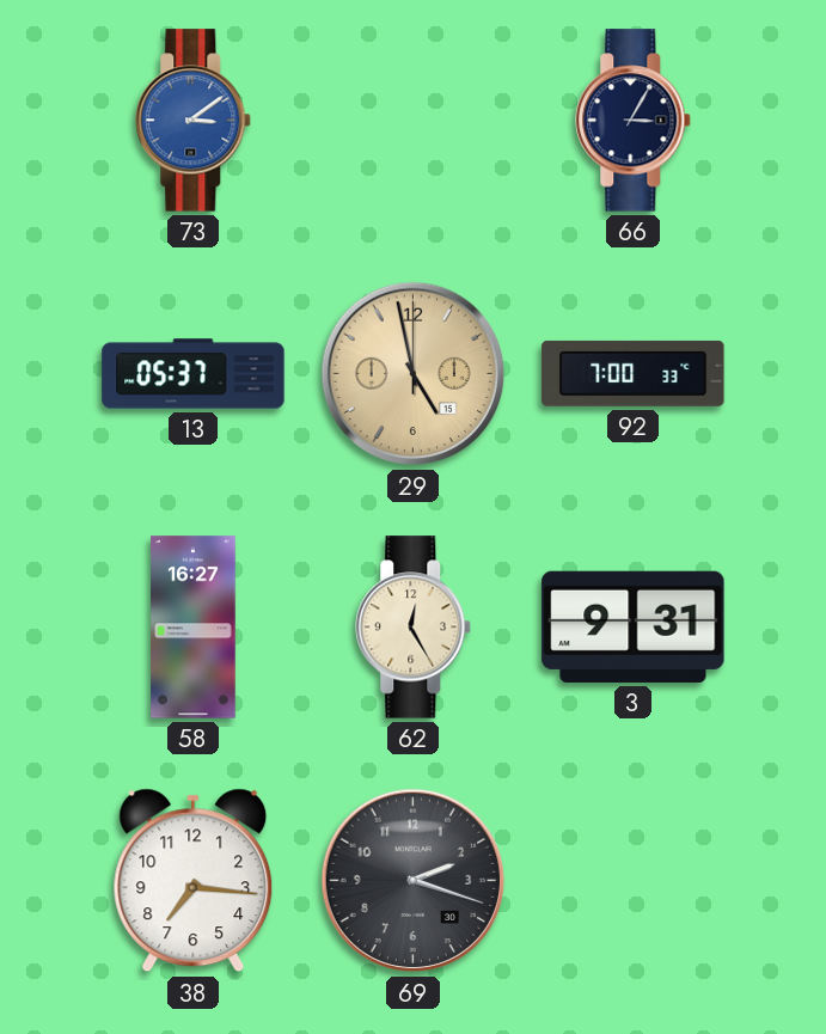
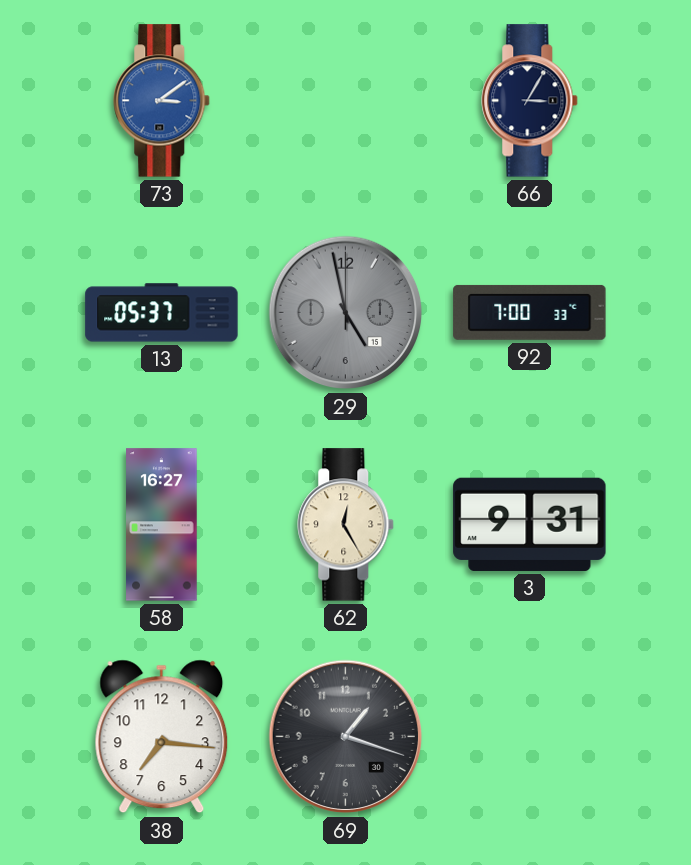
29 dial: champagne -> grey (346, 313)
69: 2:18 -> 1:18 (346, 737)
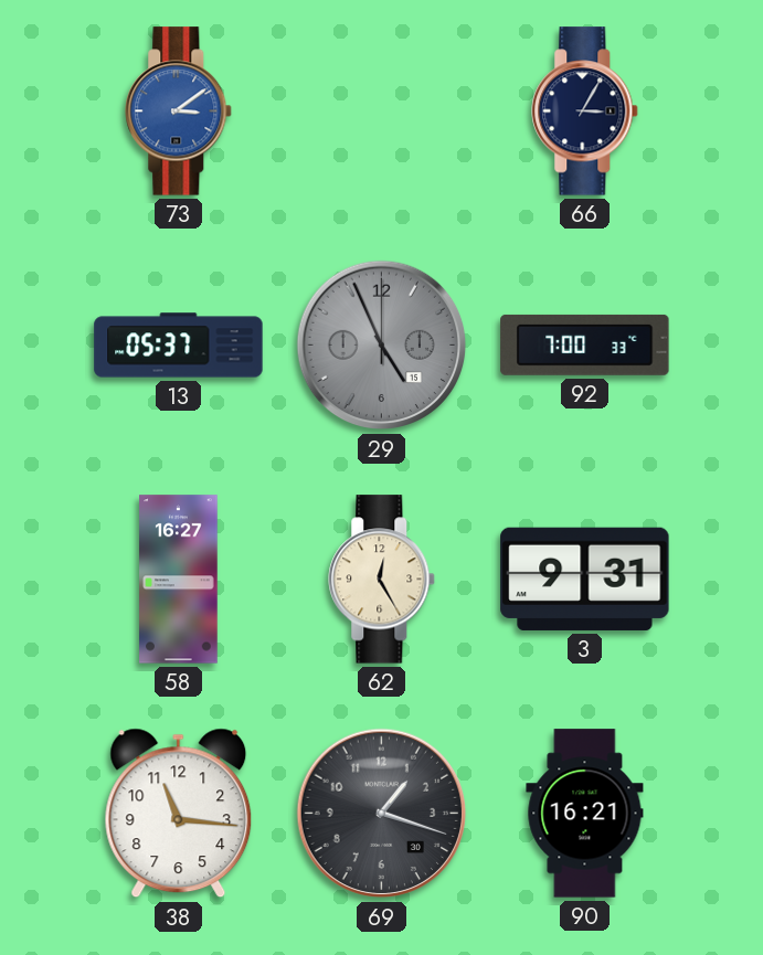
29: 4:58 -> 4:56 (382, 346)
38: 7:16 -> 11:16 (179, 814)
90: none -> 16:21 (585, 814)
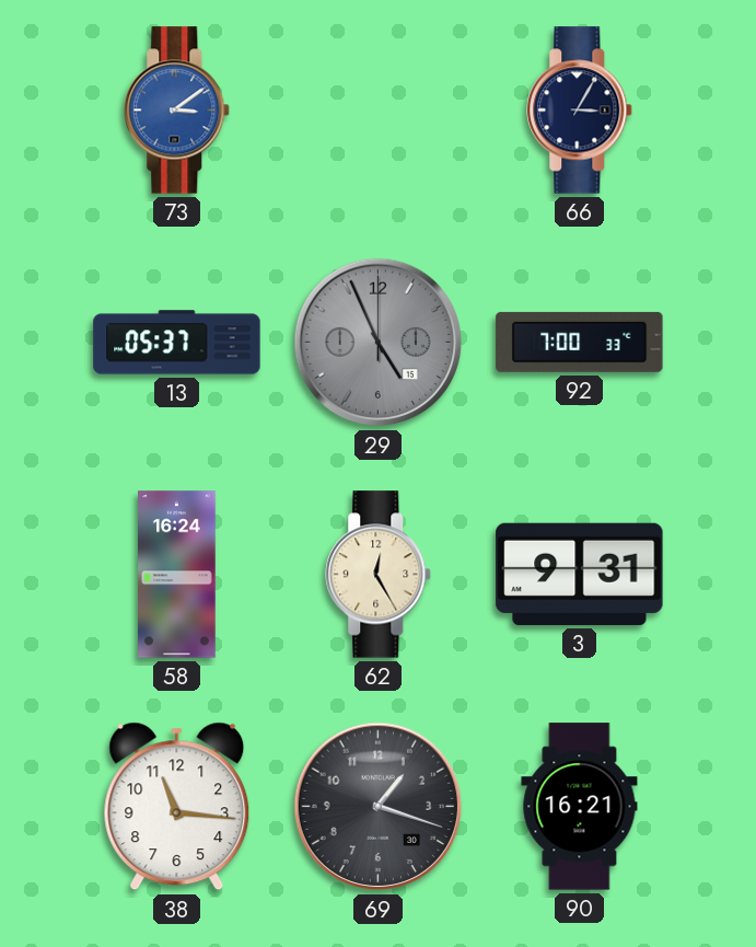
58: 16:27 -> 16:24 (177, 575)
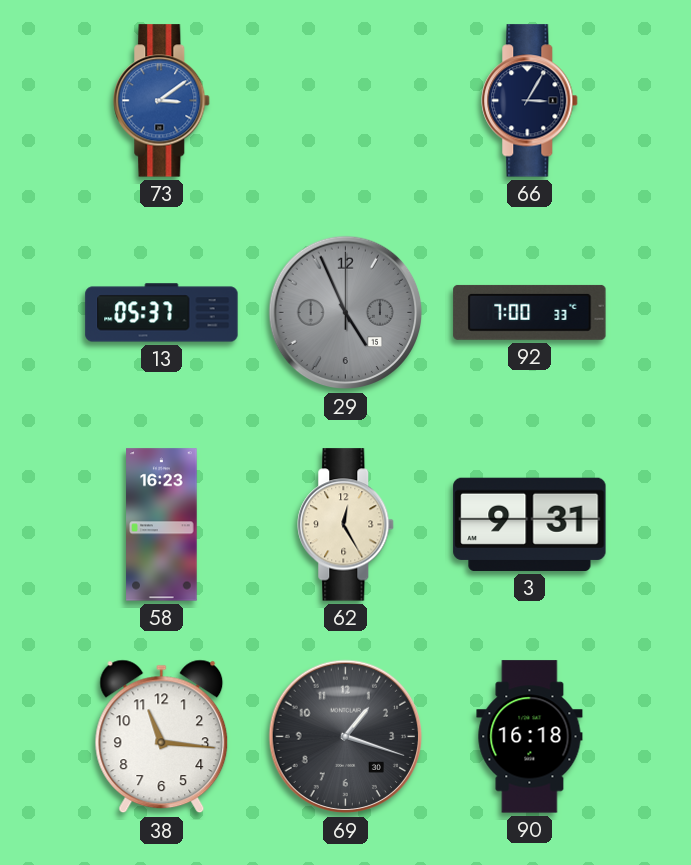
58: 16:24 -> 16:23 (162, 525)
90: 16:21 -> 16:18 (530, 737)
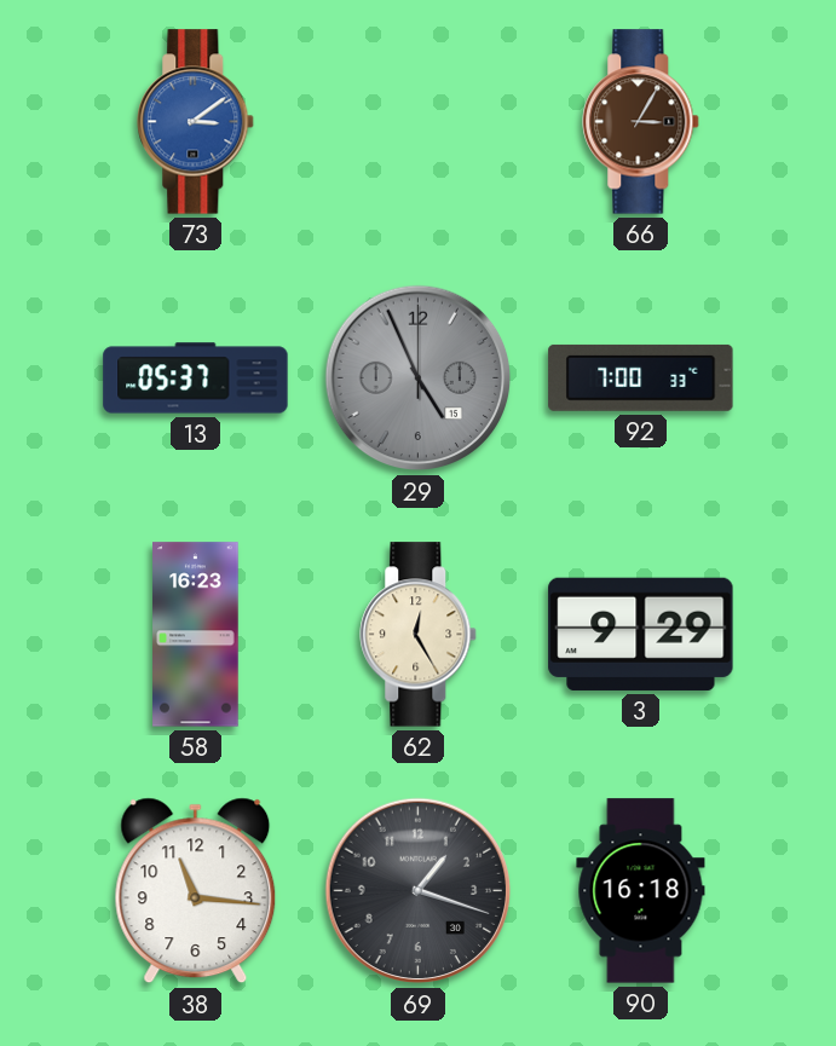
66 dial: navy -> brown (641, 122)
3: 9:31 -> 9:29 (641, 634)
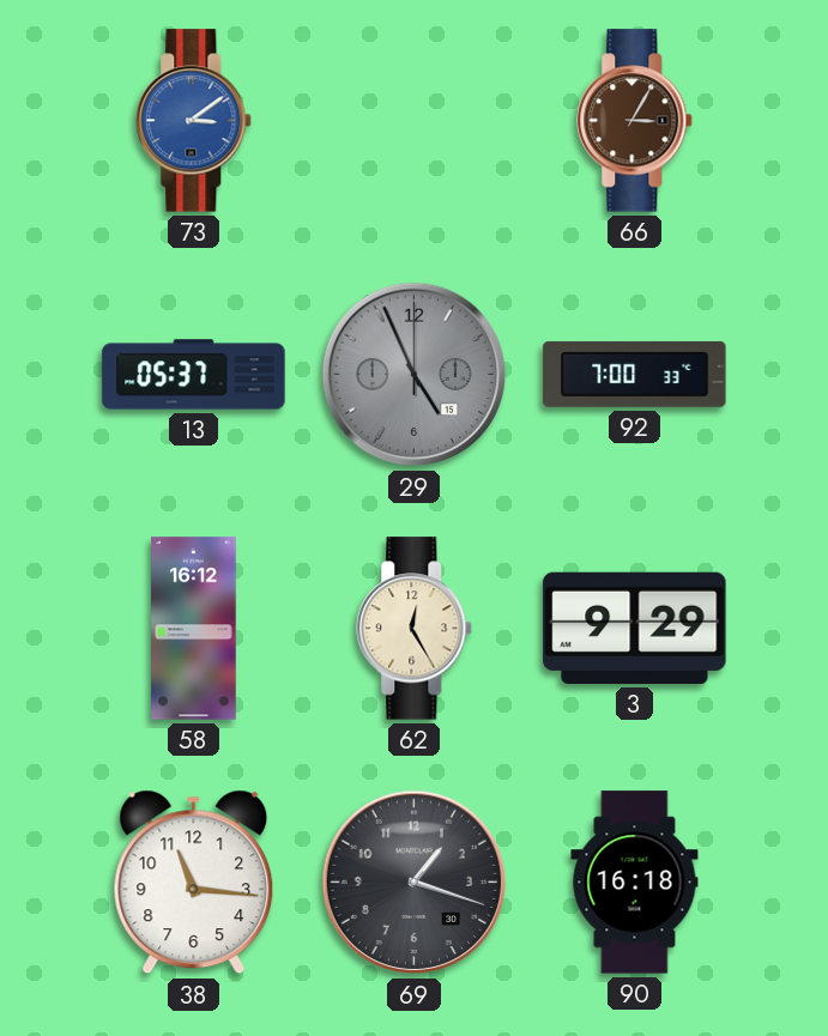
58: 16:23 -> 16:12 (194, 629)
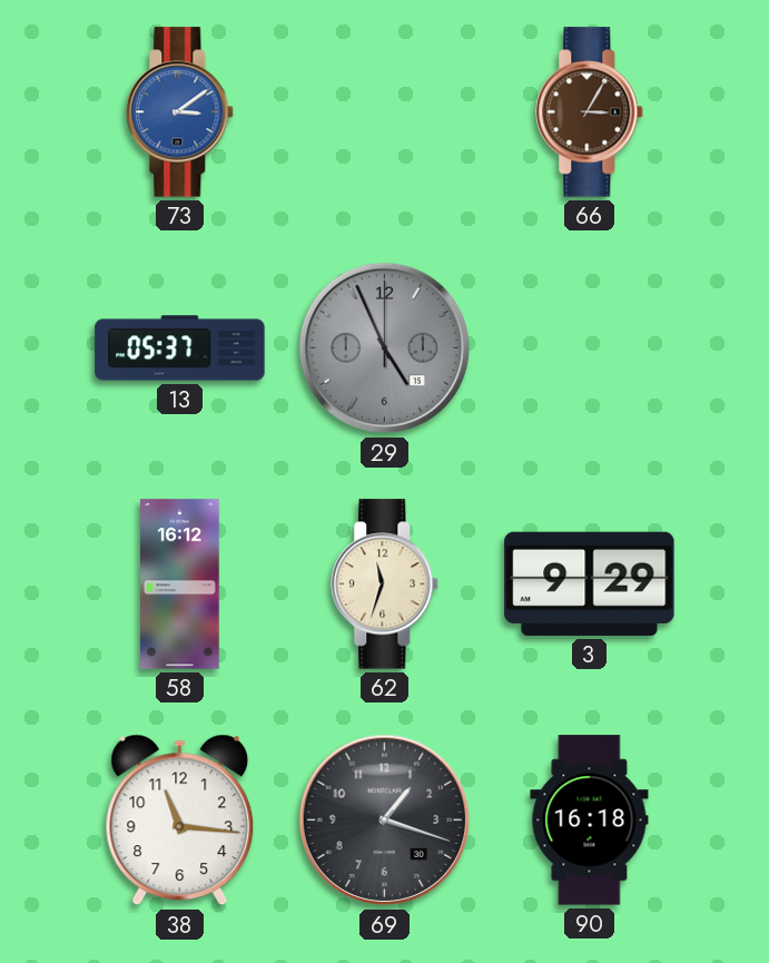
92: 7:00 -> none (635, 374)
62: 12:25 -> 11:33 (385, 584)
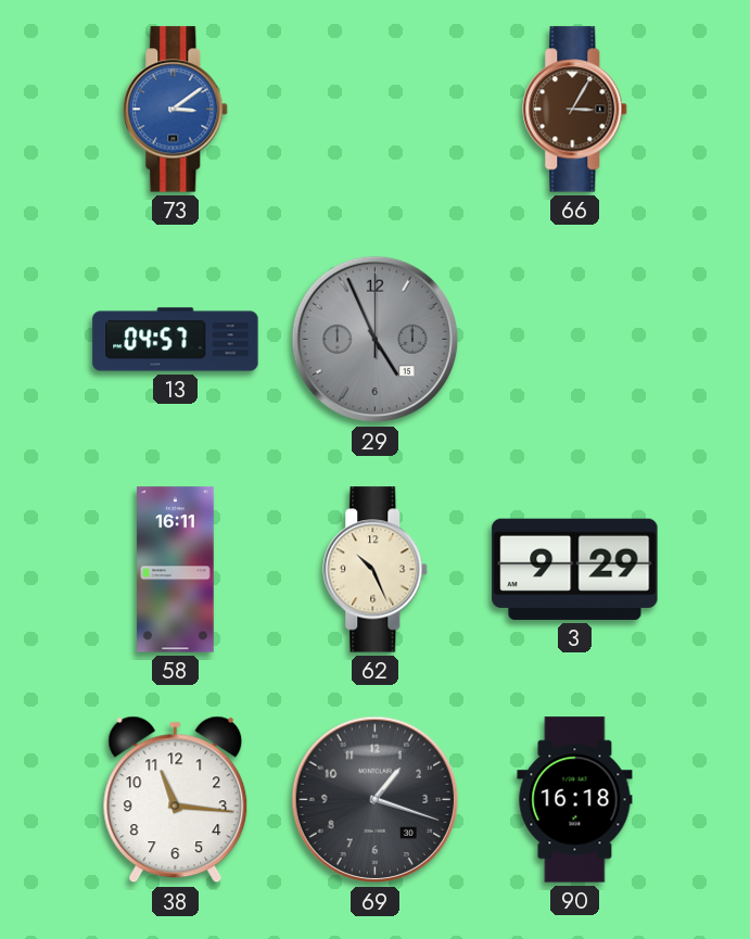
13: 05:37 -> 04:57 (176, 340)
58: 16:12 -> 16:11 (176, 570)
62: 11:33 -> 10:26 (376, 570)
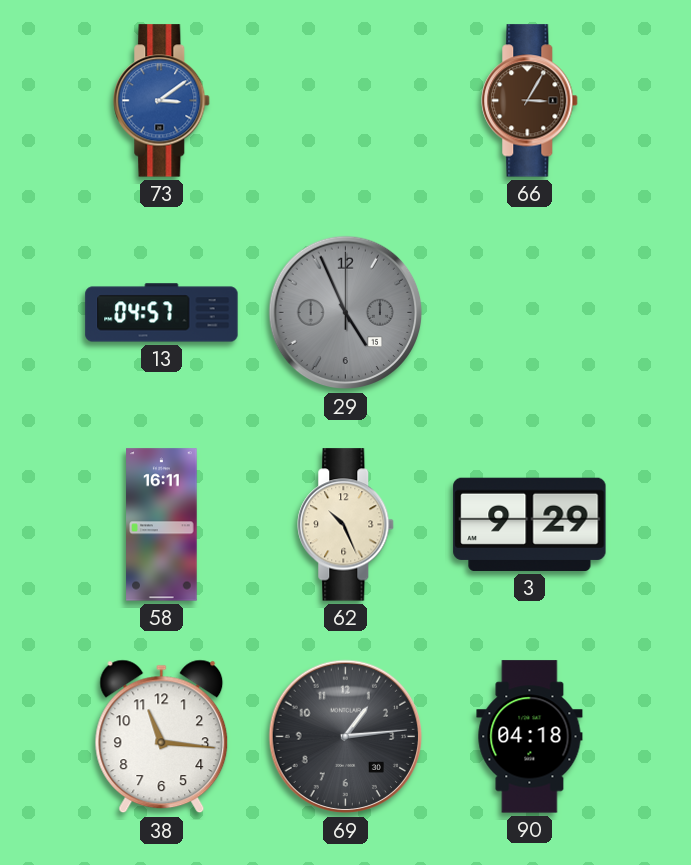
69: 1:18 -> 1:14 (346, 737)
90: 16:18 -> 04:18 (530, 737)
